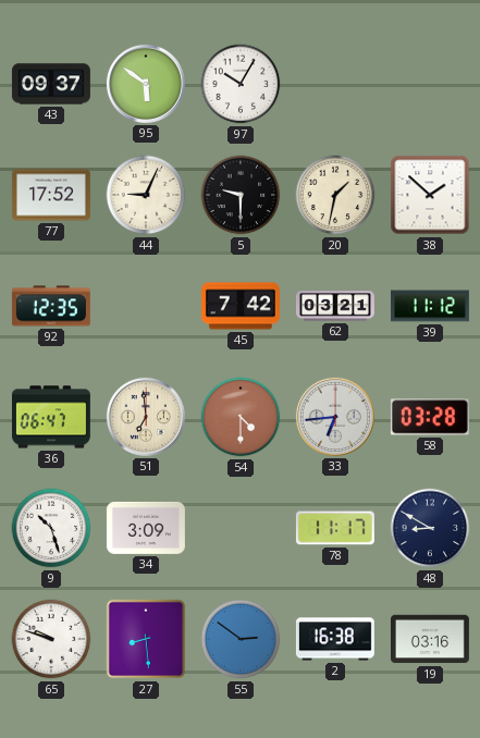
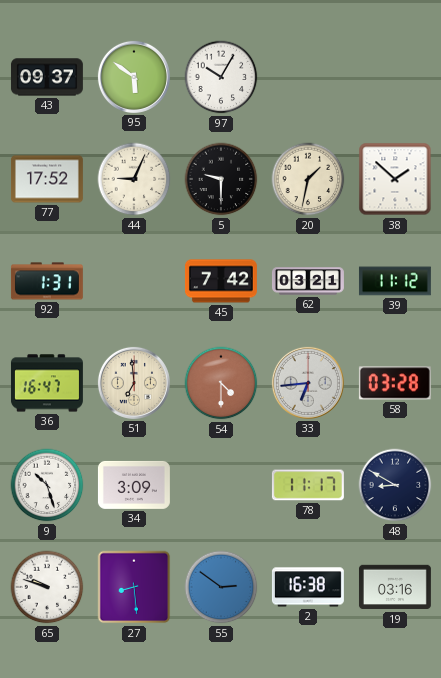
92: 12:35 -> 1:31 (47, 281)
36: 06:47 -> 16:47 (47, 383)
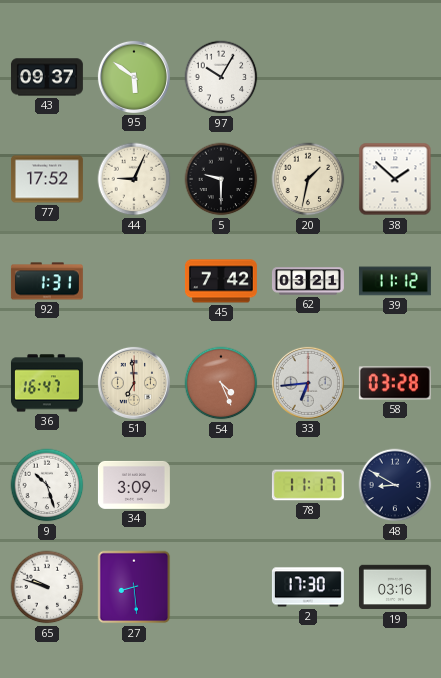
54: 4:30 -> 4:26 (221, 383)
55: 2:51 -> none (221, 587)
2: 16:38 -> 17:30 (308, 587)
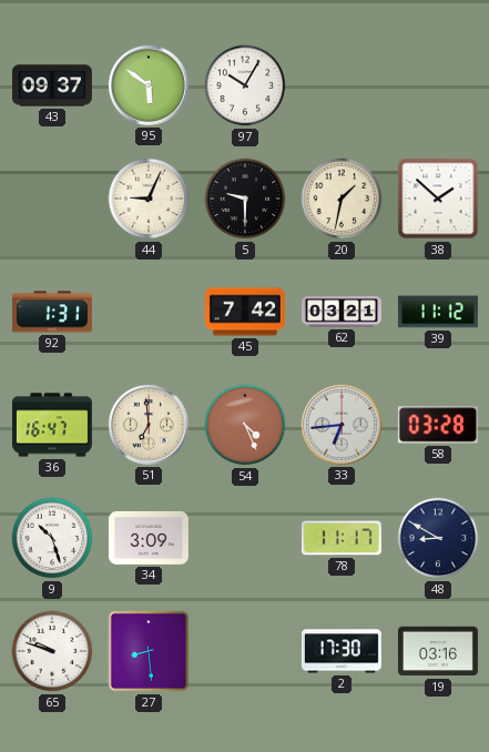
77: 17:52 -> none (47, 179)
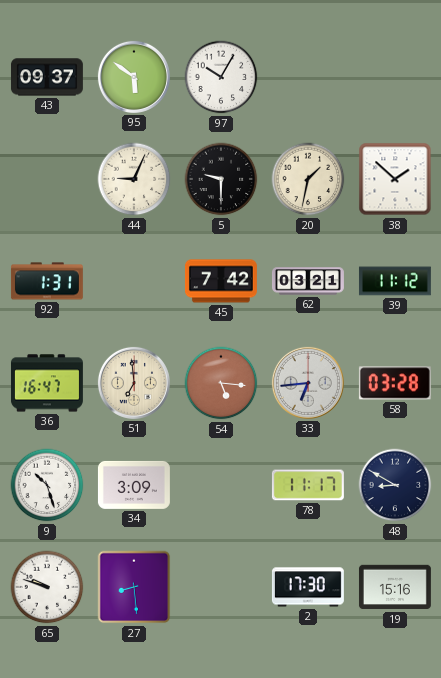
54: 4:26 -> 5:16 (221, 383)
19: 03:16 -> 15:16 (395, 587)
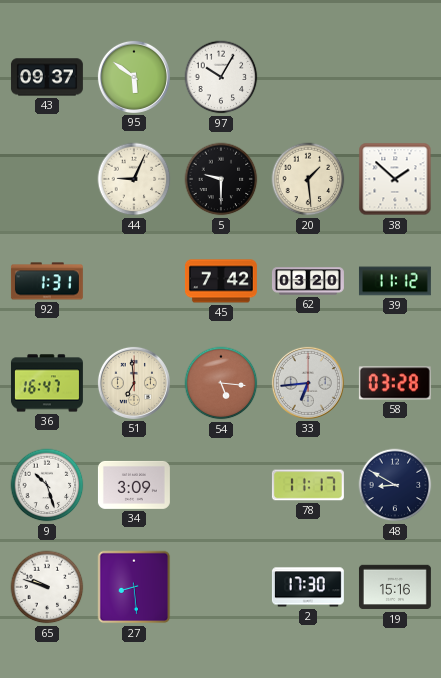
20: 1:32 -> 1:29 (308, 179)
62: 03:21 -> 03:20 (308, 281)
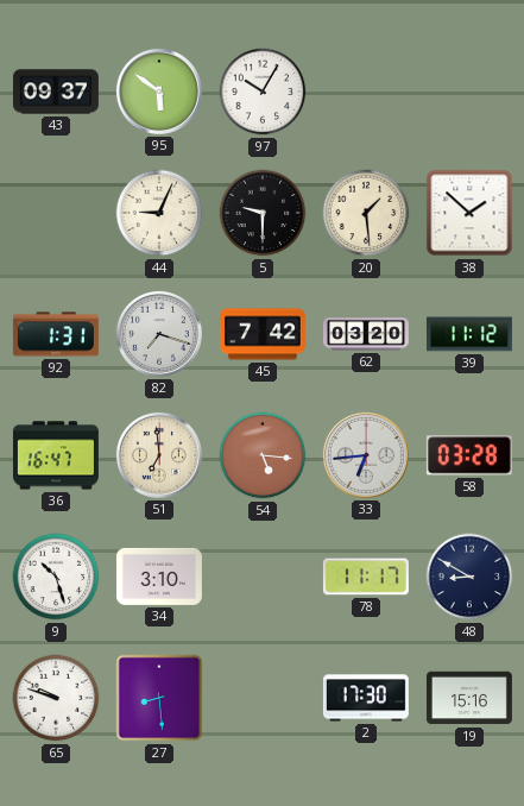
82: none -> 7:18 (159, 334)
34: 3:09 -> 3:10 (159, 577)
